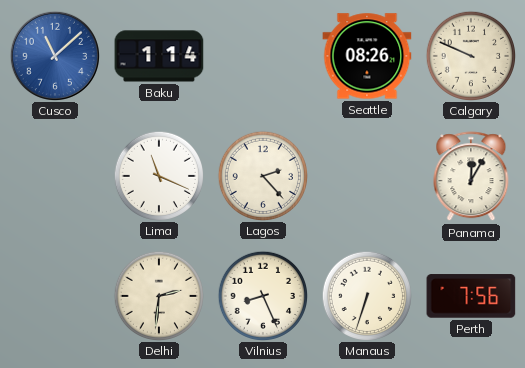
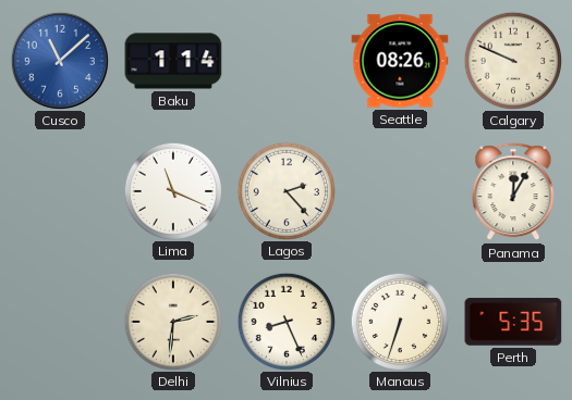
Perth: 7:56 -> 5:35 (513, 322)
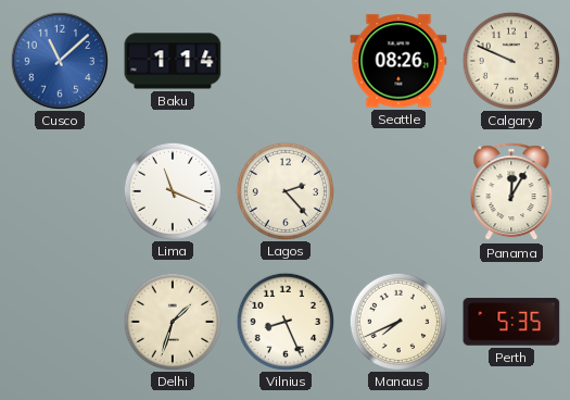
Delhi: 2:31 -> 1:33 (172, 321)
Manaus: 6:33 -> 7:41 (397, 321)
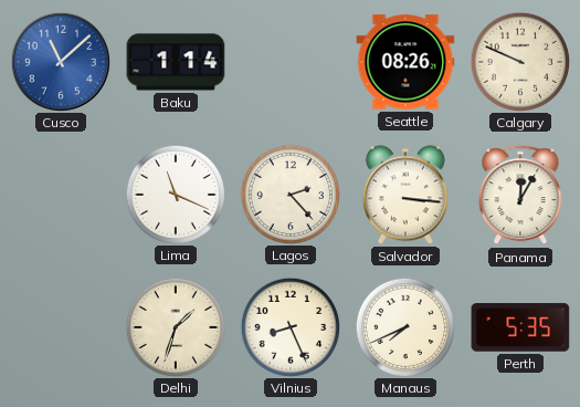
Salvador: none -> 3:16 (405, 195)
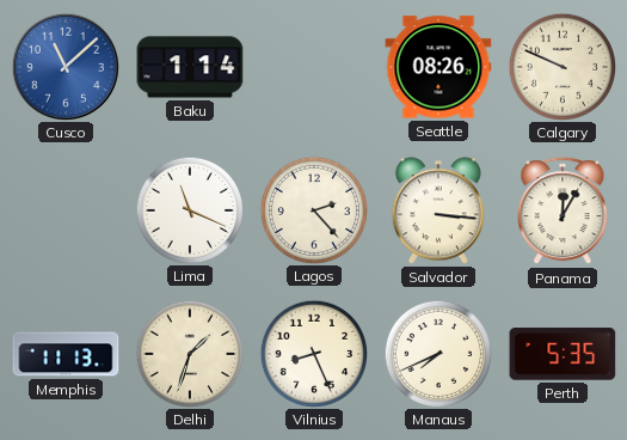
Memphis: none -> 11:13 (66, 354)
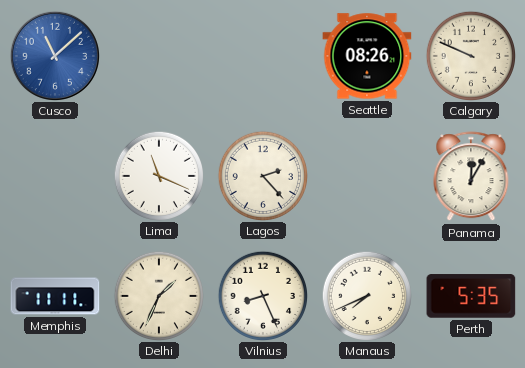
Baku: 1:14 -> none (190, 67)
Salvador: 3:16 -> none (438, 210)
Memphis: 11:13 -> 11:11 (55, 296)
Delhi: 1:33 -> 1:34 (158, 295)
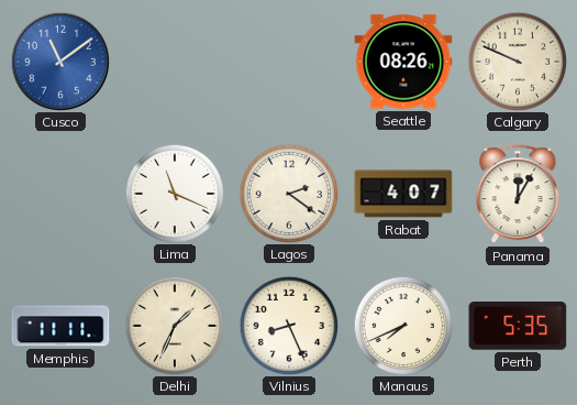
Cusco: 11:08 -> 11:09 (60, 61)
Lagos: 2:23 -> 2:21 (288, 193)
Rabat: none -> 4:07 (403, 194)
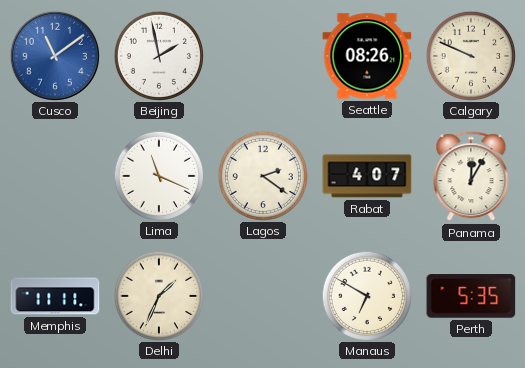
Beijing: none -> 1:58 (158, 55)
Vilnius: 8:26 -> none (288, 325)
Manaus: 7:41 -> 6:50 (366, 295)
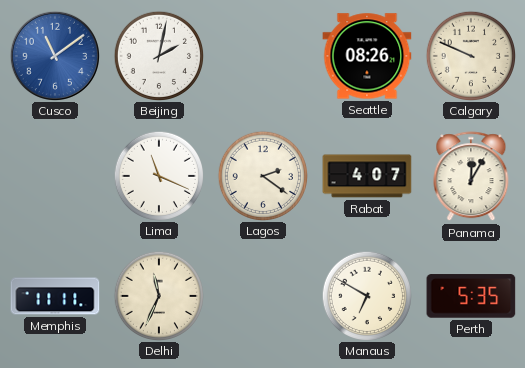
Beijing: 1:58 -> 2:02 (158, 55)
Delhi: 1:34 -> 11:34 (158, 295)
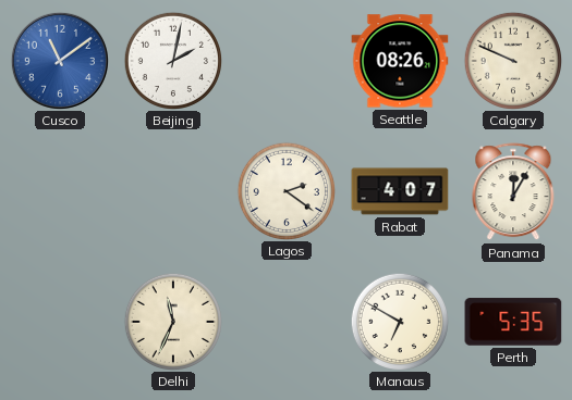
Lima: 11:19 -> none (158, 175)
Memphis: 11:11 -> none (55, 296)
